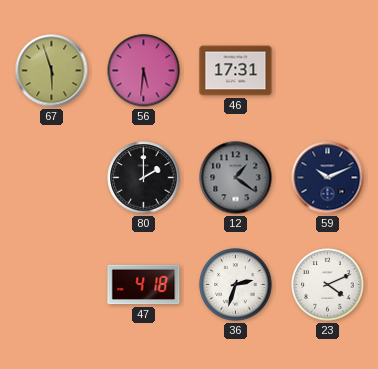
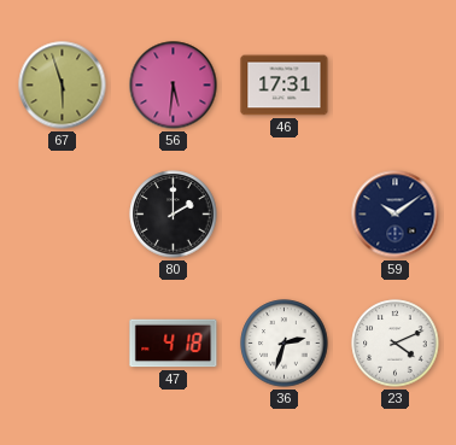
12: 1:21 -> none (236, 178)
59: 10:11 -> 10:09 (396, 215)
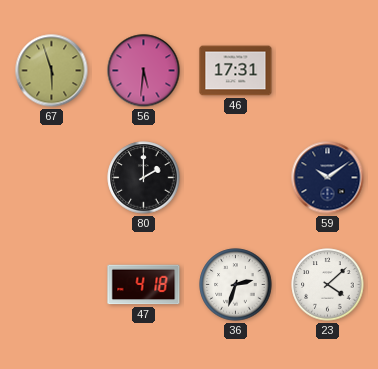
23: 4:11 -> 4:08 (328, 285)
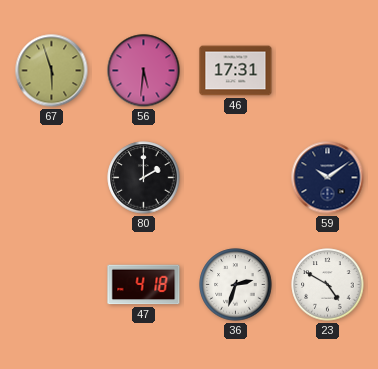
23: 4:08 -> 4:50 (328, 285)
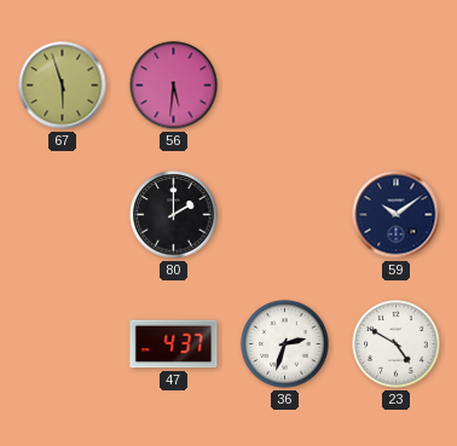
46: 17:31 -> none (236, 71)
47: 4:18 -> 4:37 (174, 344)
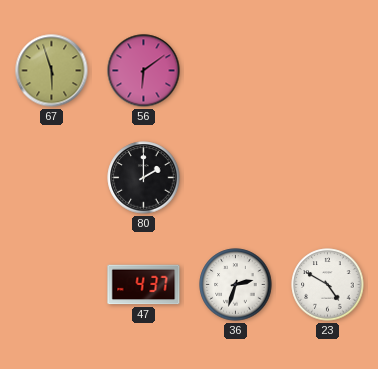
56: 5:31 -> 6:09 (144, 71)
59: 10:09 -> none (397, 215)
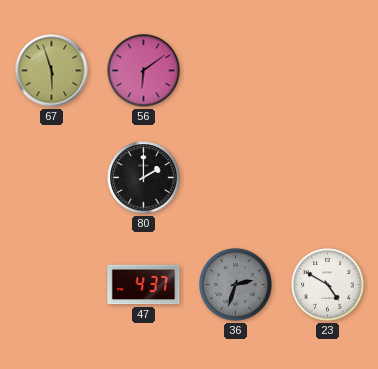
36 dial: white -> grey (236, 285)
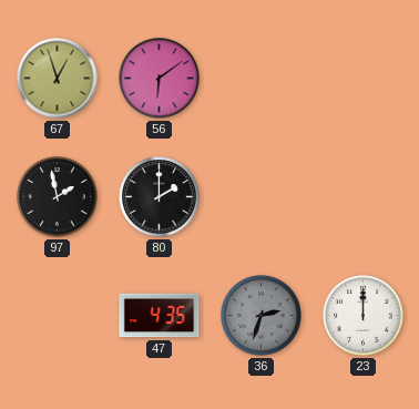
67: 5:57 -> 12:57 (58, 79)
97: none -> 1:58 (58, 197)
47: 4:37 -> 4:35 (160, 316)
23: 4:50 -> 12:00 (364, 316)
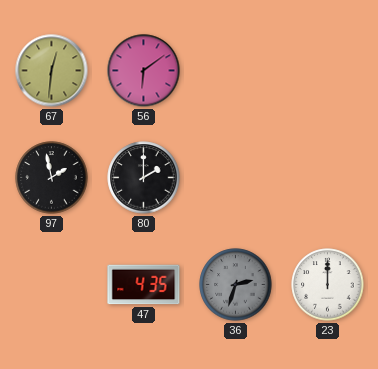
67: 12:57 -> 12:31 (52, 71)
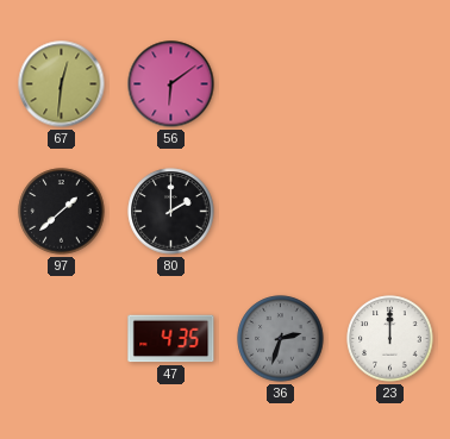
97: 1:58 -> 1:38 (62, 212)
